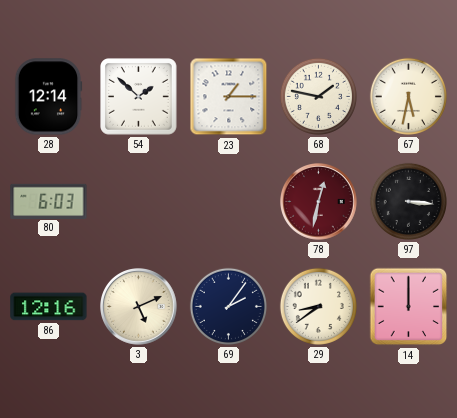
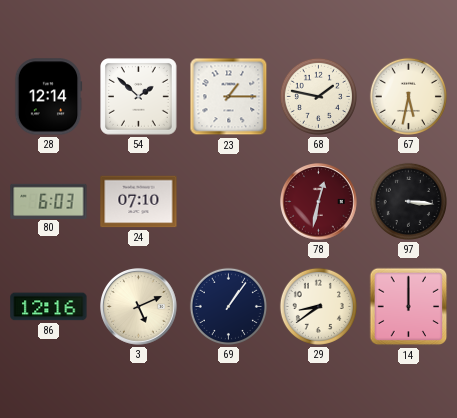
24: none -> 07:10 (139, 202)
69: 2:06 -> 1:06 (228, 306)
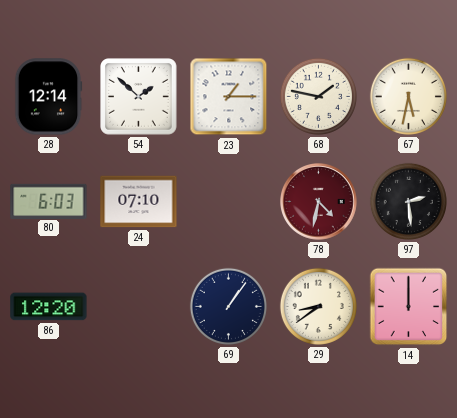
78: 12:32 -> 4:32 (319, 202)
97: 3:16 -> 2:29 (408, 201)
86: 12:16 -> 12:20 (49, 307)
3: 5:11 -> none (139, 307)
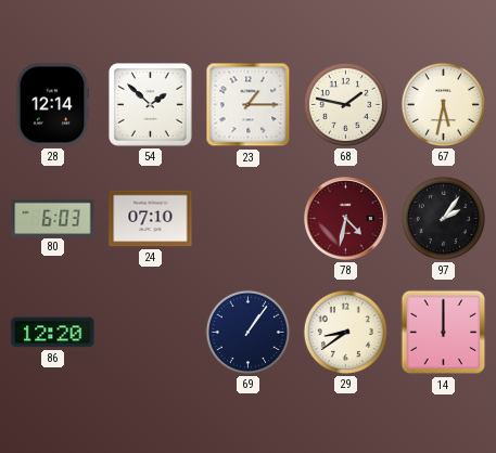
97: 2:29 -> 2:06 (443, 218)
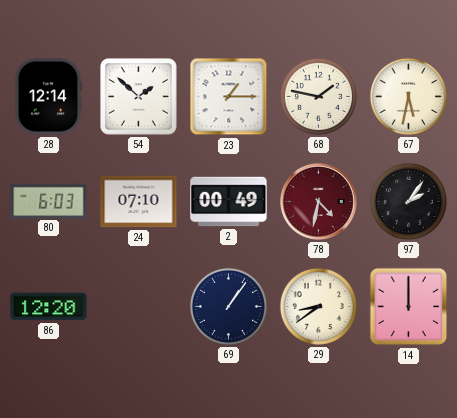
2: none -> 00:49 (229, 202)
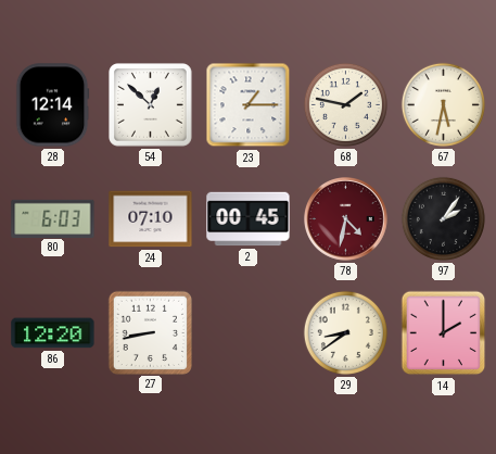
54: 1:52 -> 12:52 (151, 105)
2: 00:49 -> 00:45 (249, 219)
27: none -> 8:43 (150, 332)
69: 1:06 -> none (228, 306)
14: 12:00 -> 2:00 (444, 333)
